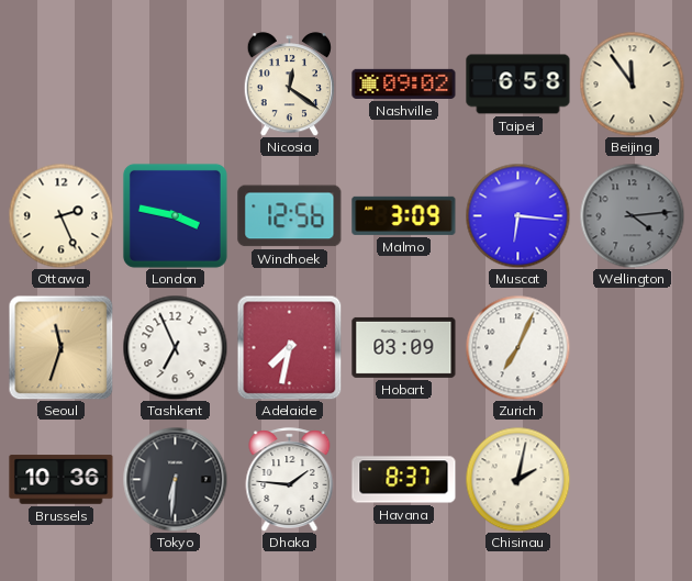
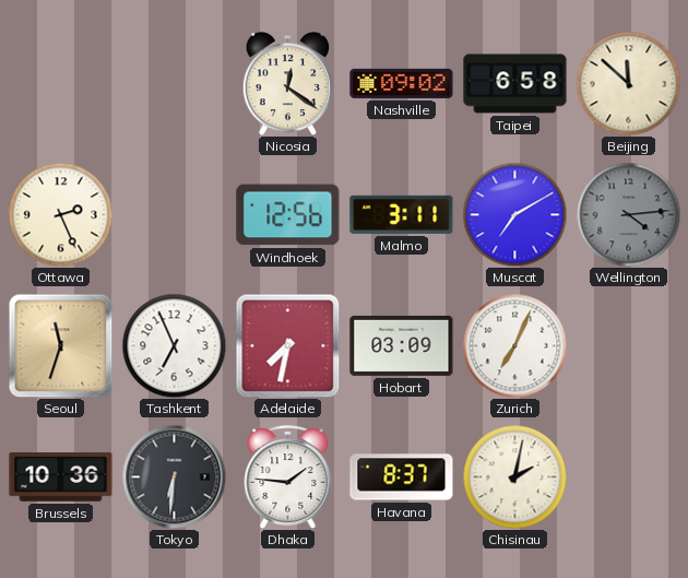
Beijing: 11:54 -> 11:52 (628, 83)
London: 3:47 -> none (175, 215)
Malmo: 3:09 -> 3:11 (402, 214)
Muscat: 6:16 -> 7:10 (514, 214)
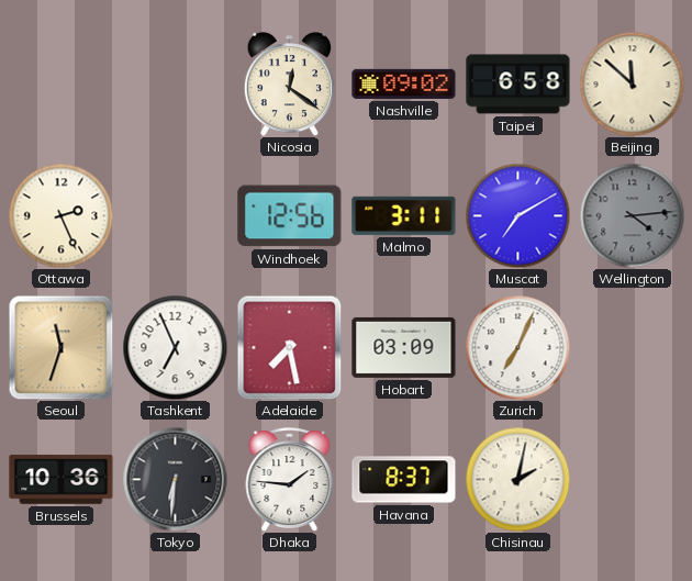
Adelaide: 7:32 -> 7:28 (289, 347)
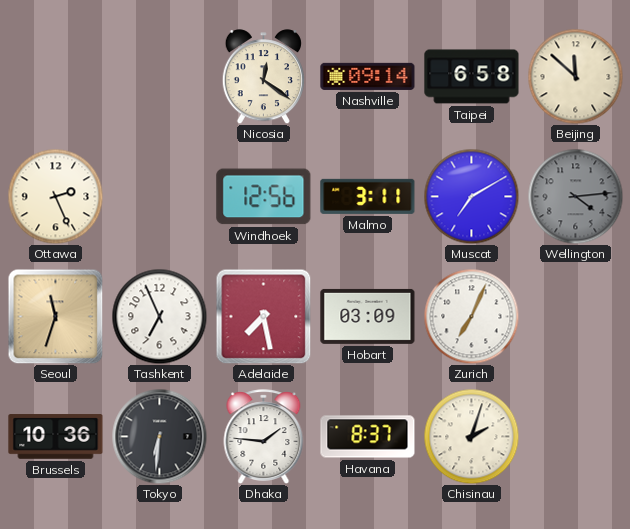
Nashville: 09:02 -> 09:14 (368, 76)
Chisinau: 2:02 -> 2:03 (471, 436)
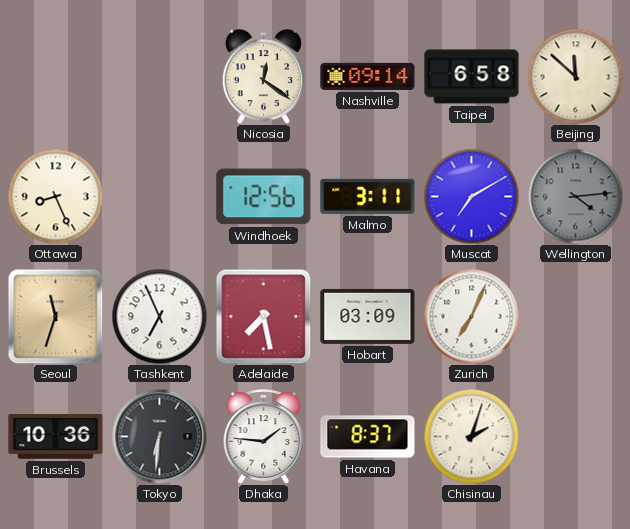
Ottawa: 2:26 -> 8:26 (55, 196)
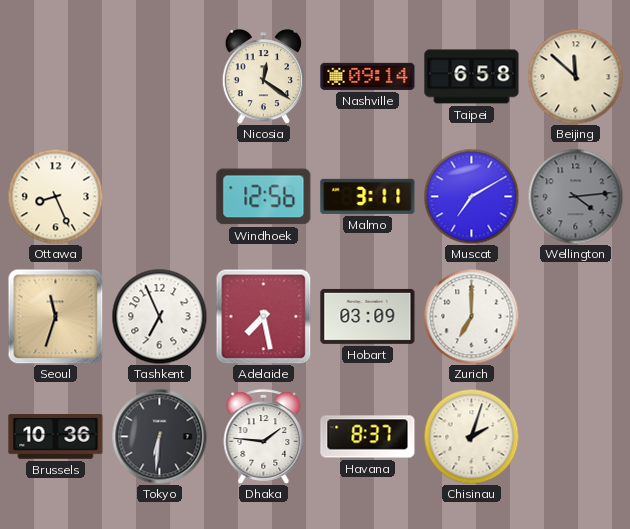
Zurich: 7:04 -> 7:00 (471, 316)
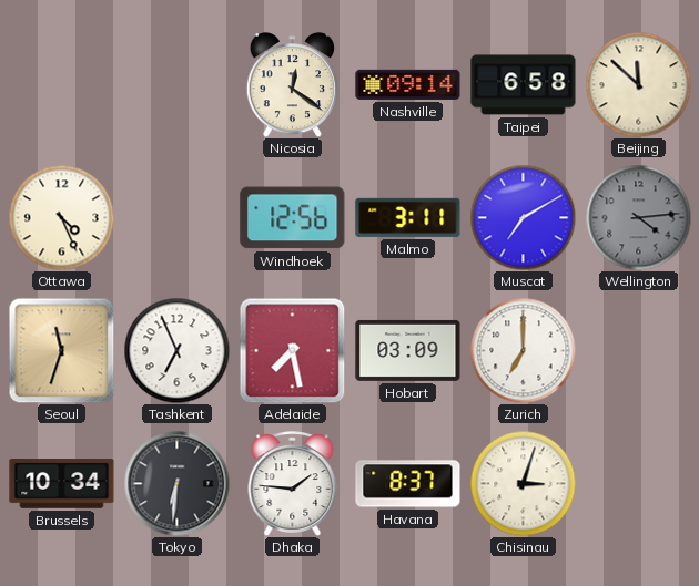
Ottawa: 8:26 -> 4:26 (61, 217)
Brussels: 10:36 -> 10:34 (62, 484)
Chisinau: 2:03 -> 3:03 (523, 483)
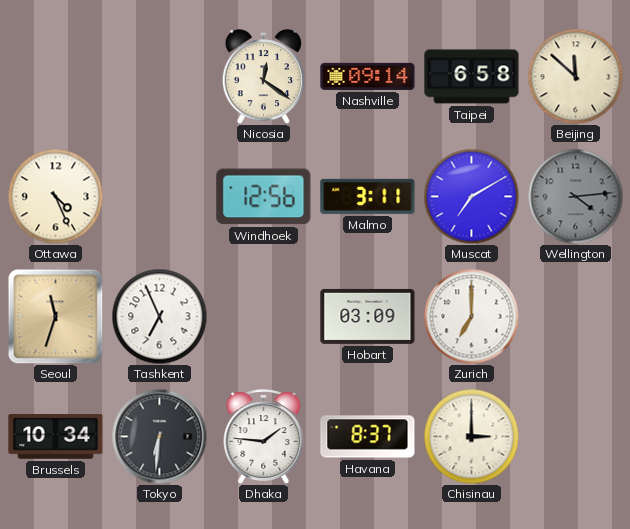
Adelaide: 7:28 -> none (292, 350)
Chisinau: 3:03 -> 3:00 (471, 436)
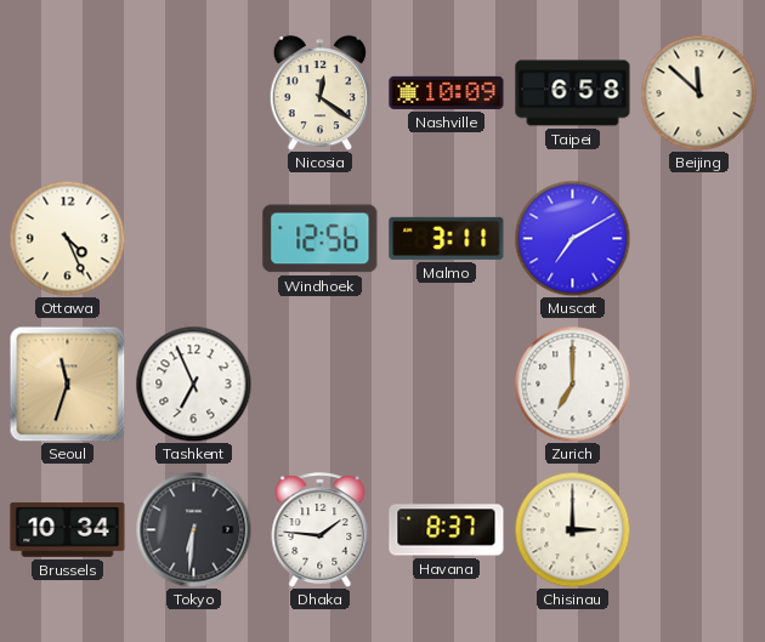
Nashville: 09:14 -> 10:09 (447, 92)
Wellington: 4:14 -> none (575, 196)
Hobart: 03:09 -> none (368, 316)
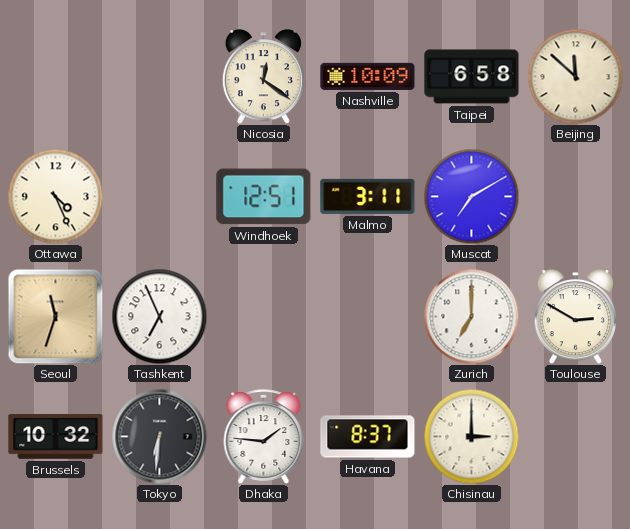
Windhoek: 12:56 -> 12:51 (264, 197)
Toulouse: none -> 2:50 (575, 317)
Brussels: 10:34 -> 10:32 (56, 437)
